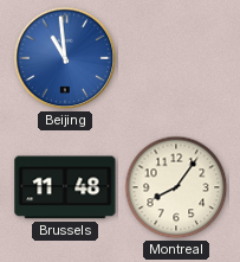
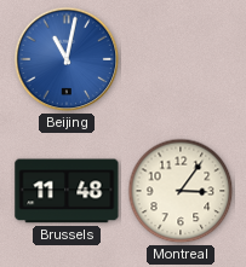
Beijing: 10:59 -> 11:02 (67, 59)
Montreal: 8:06 -> 3:06 (181, 191)
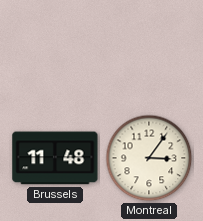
Beijing: 11:02 -> none (67, 59)
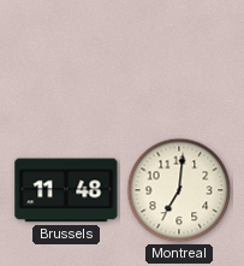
Montreal: 3:06 -> 7:01 (179, 190)
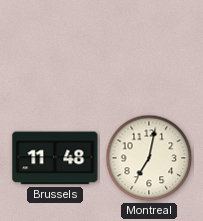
Montreal: 7:01 -> 7:02 (149, 158)
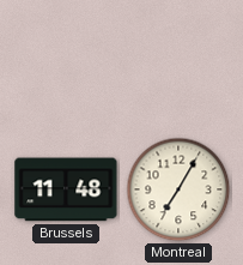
Montreal: 7:02 -> 7:05 (178, 189)
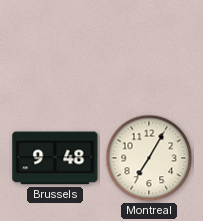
Brussels: 11:48 -> 9:48 (55, 158)
